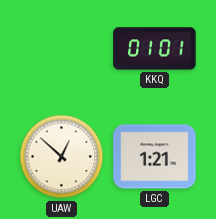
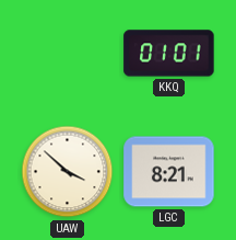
UAW: 12:52 -> 3:52 (68, 172)
LGC: 1:21 -> 8:21 (169, 172)
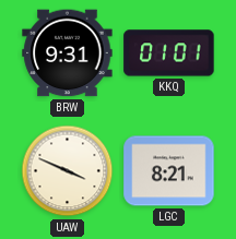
BRW: none -> 9:31 (68, 53)
UAW: 3:52 -> 3:49 (68, 171)
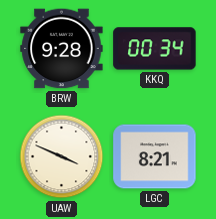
BRW: 9:31 -> 9:28 (62, 49)
KKQ: 01:01 -> 00:34 (155, 49)
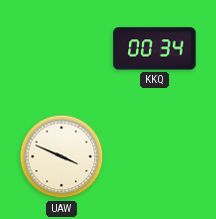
BRW: 9:28 -> none (62, 49)
LGC: 8:21 -> none (155, 157)
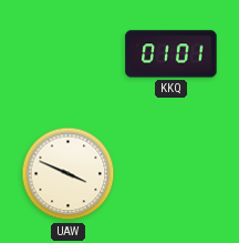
KKQ: 00:34 -> 01:01 (172, 54)
